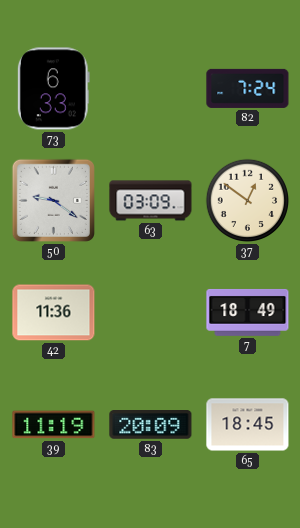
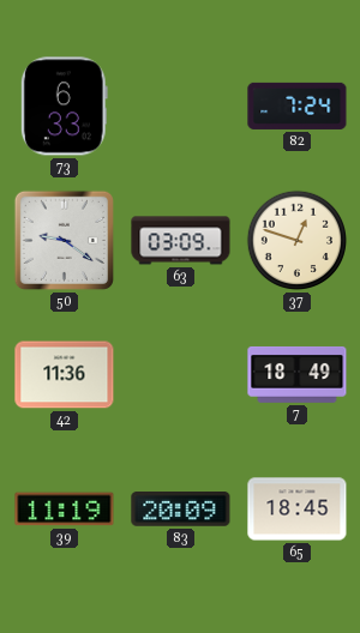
37: 12:51 -> 12:48 (298, 241)
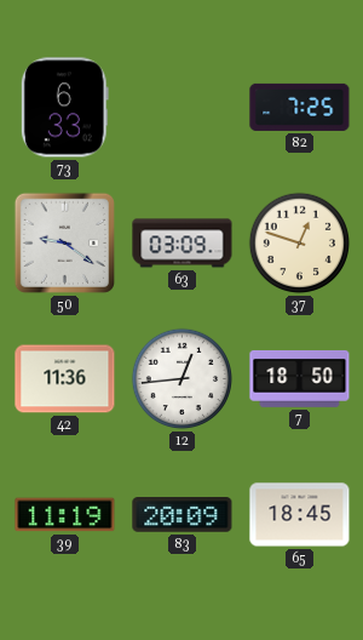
82: 7:24 -> 7:25 (300, 107)
12: none -> 12:44 (183, 379)
7: 18:49 -> 18:50 (300, 378)
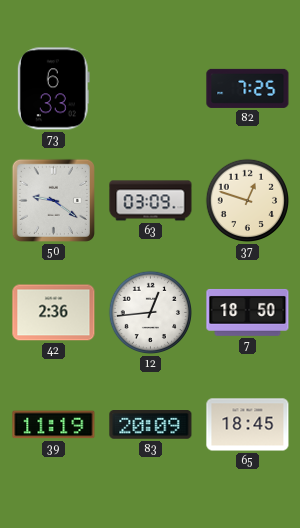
42: 11:36 -> 2:36 (54, 313)
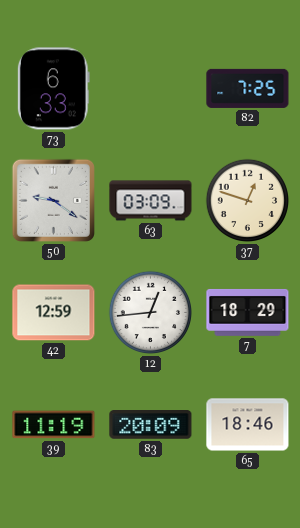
42: 2:36 -> 12:59 (54, 313)
7: 18:50 -> 18:29 (248, 312)
65: 18:45 -> 18:46 (248, 425)
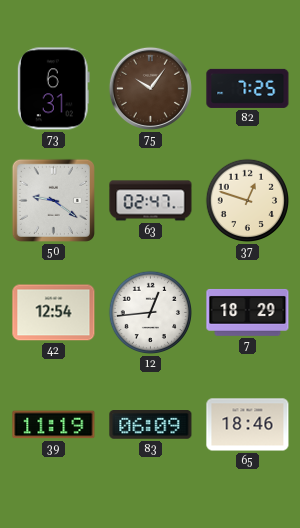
73: 6:33 -> 6:31 (53, 89)
75: none -> 10:06 (150, 88)
63: 03:09 -> 02:47 (151, 201)
42: 12:59 -> 12:54 (54, 313)
83: 20:09 -> 06:09 (151, 425)
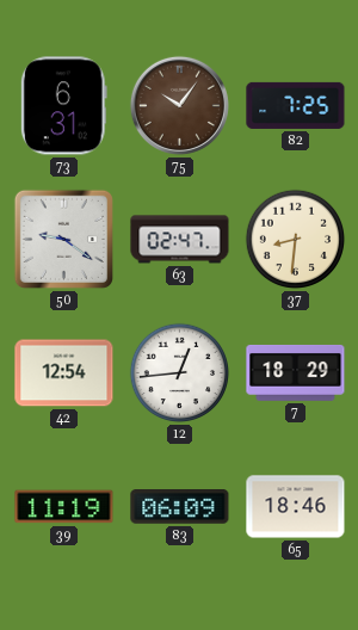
37: 12:48 -> 8:31 (296, 240)
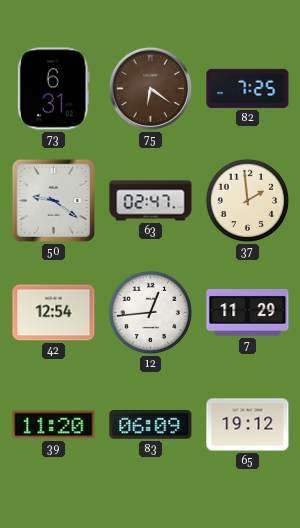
75: 10:06 -> 6:21 (150, 88)
37: 8:31 -> 1:59 (248, 201)
7: 18:29 -> 11:29 (248, 312)
39: 11:19 -> 11:20 (54, 425)
65: 18:46 -> 19:12 (248, 425)
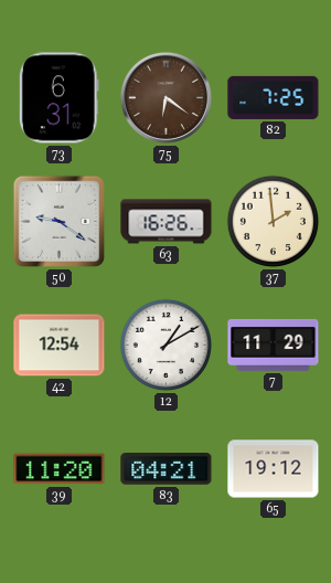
63: 02:47 -> 16:26 (167, 222)
12: 12:44 -> 1:10 (167, 346)
83: 06:09 -> 04:21 (167, 469)
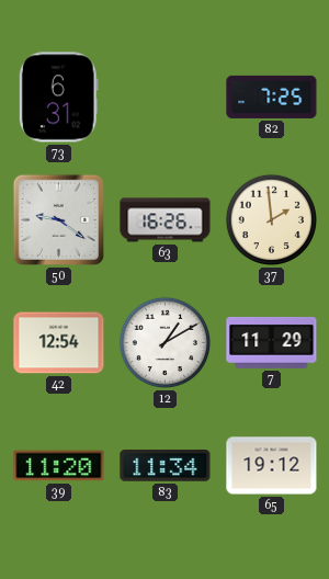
75: 6:21 -> none (165, 97)
83: 04:21 -> 11:34 (166, 466)
